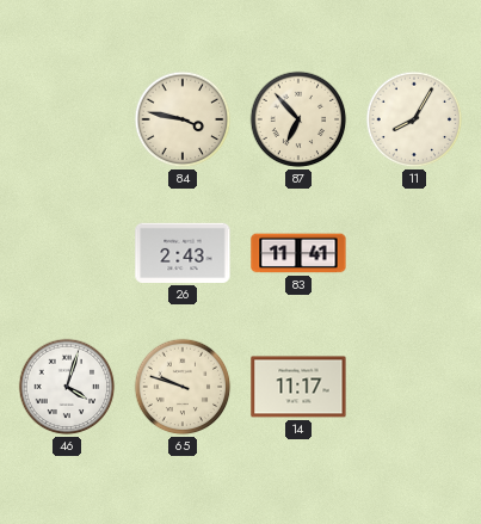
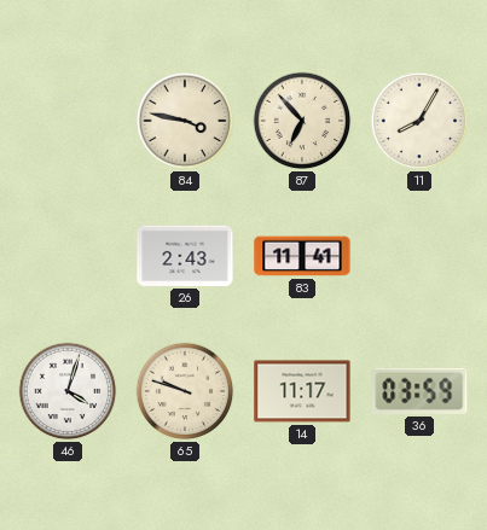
36: none -> 03:59 (419, 391)
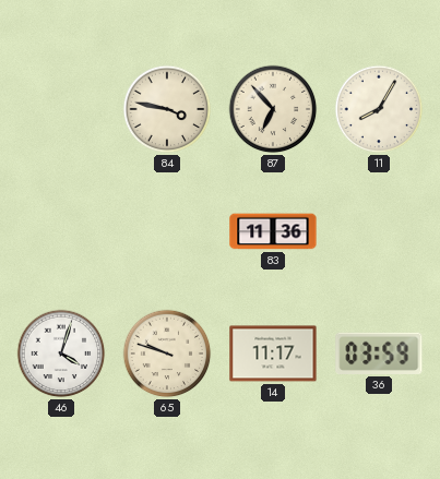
26: 2:43 -> none (185, 256)
83: 11:41 -> 11:36 (273, 231)
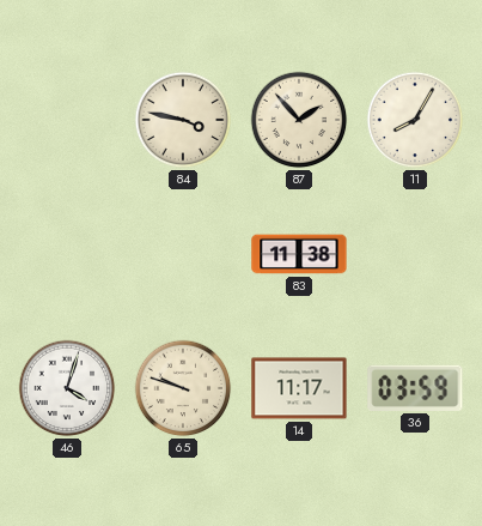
87: 6:53 -> 1:53 (299, 120)
83: 11:36 -> 11:38 (299, 254)
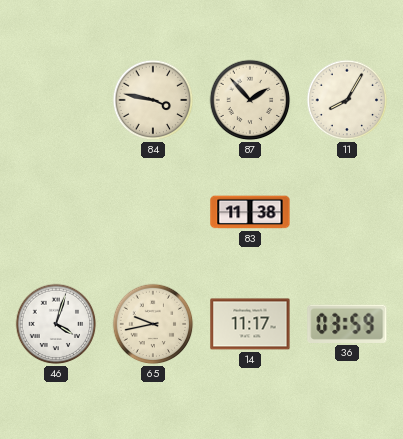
65: 9:48 -> 9:43 (153, 324)
